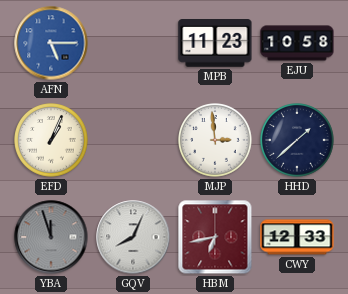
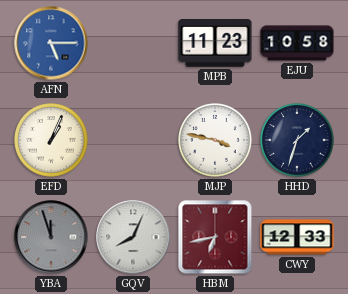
MJP: 2:59 -> 3:47 (216, 141)
HHD: 1:38 -> 1:33 (298, 141)
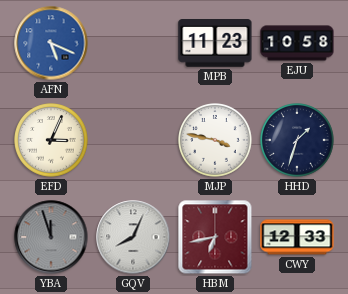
AFN: 5:15 -> 5:19 (51, 43)
EFD: 1:04 -> 3:04 (52, 141)
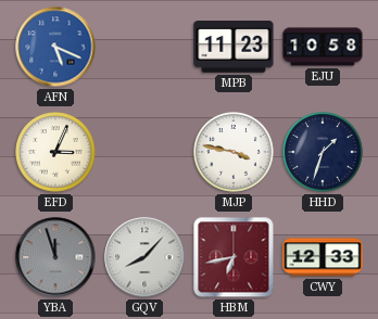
GQV: 8:04 -> 8:07 (144, 257)
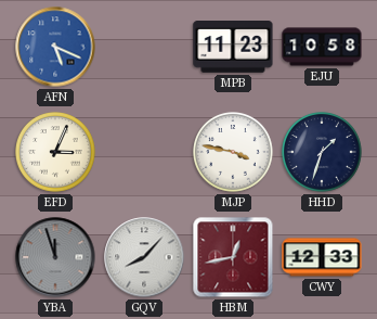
HBM: 6:43 -> 12:43 (233, 257)
